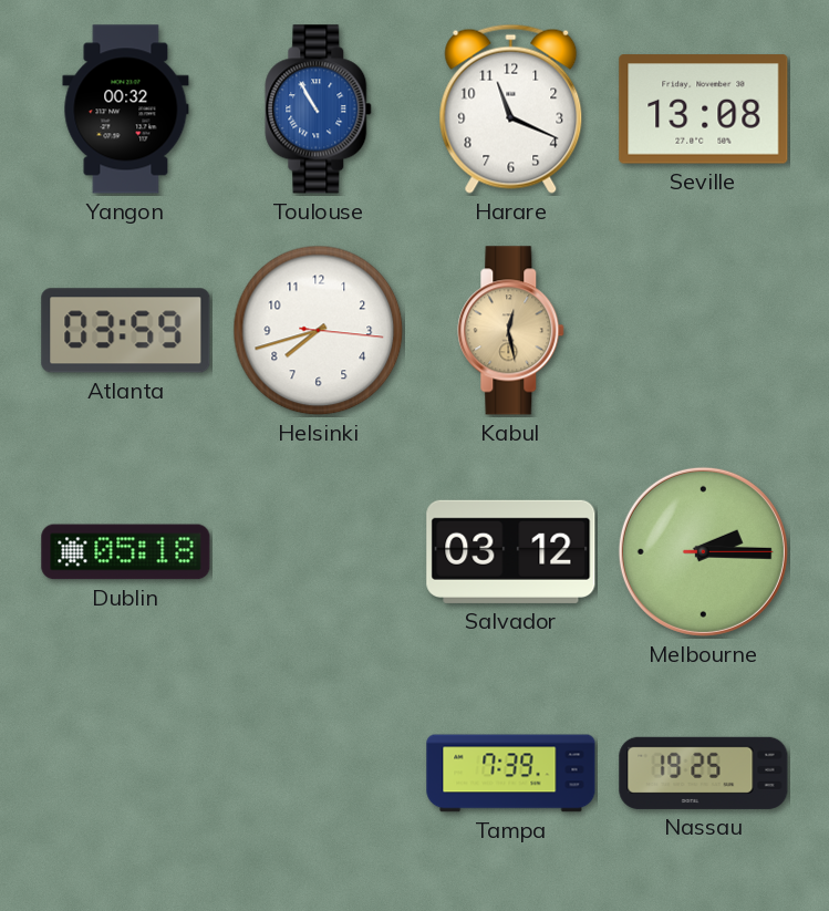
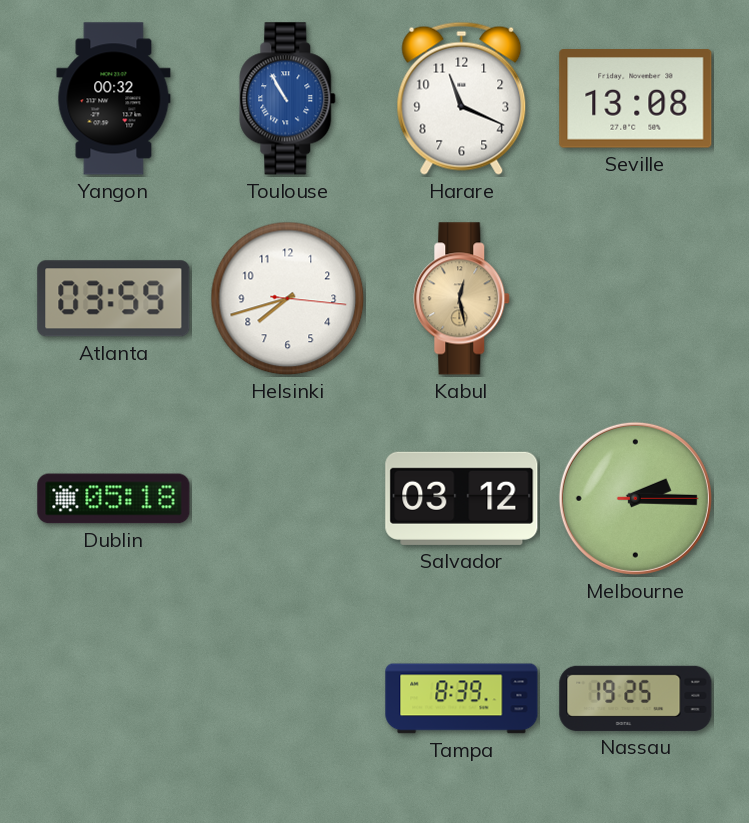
Tampa: 7:39 -> 8:39 (462, 699)
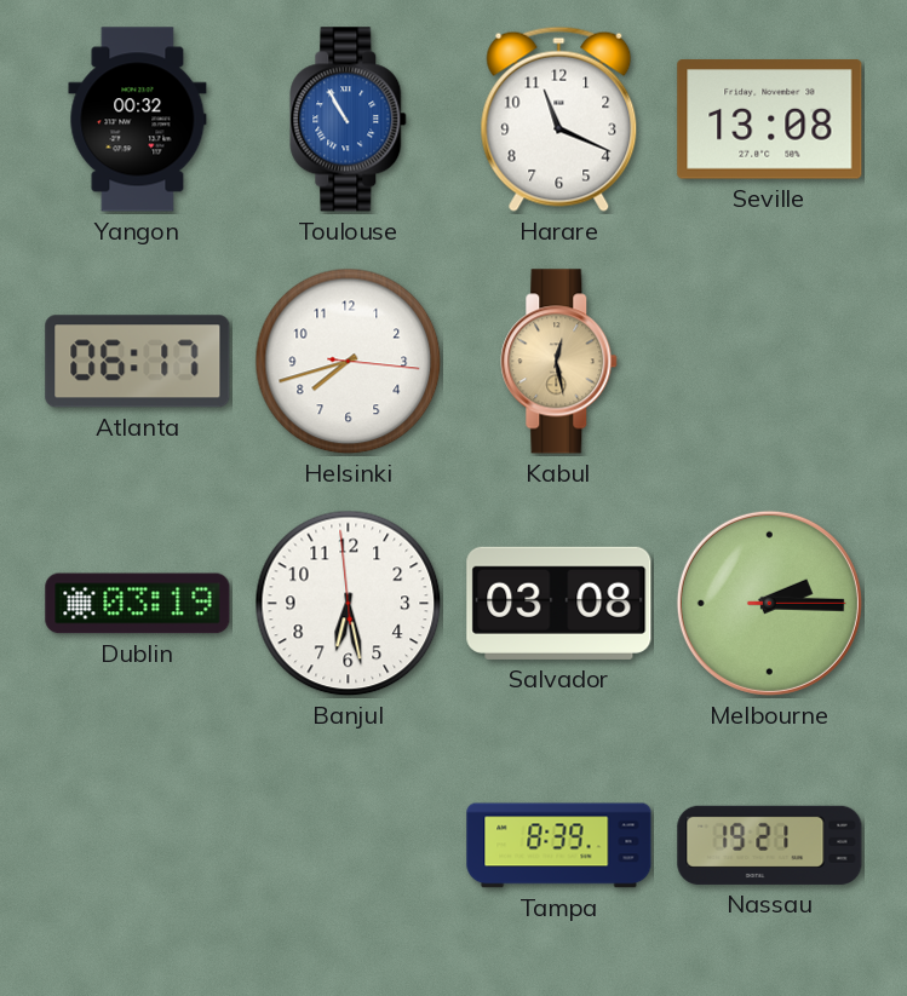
Atlanta: 03:59 -> 06:17 (138, 362)
Dublin: 05:18 -> 03:19 (138, 604)
Banjul: none -> 6:27 (349, 604)
Salvador: 03:12 -> 03:08 (559, 603)
Nassau: 19:25 -> 19:21 (770, 845)
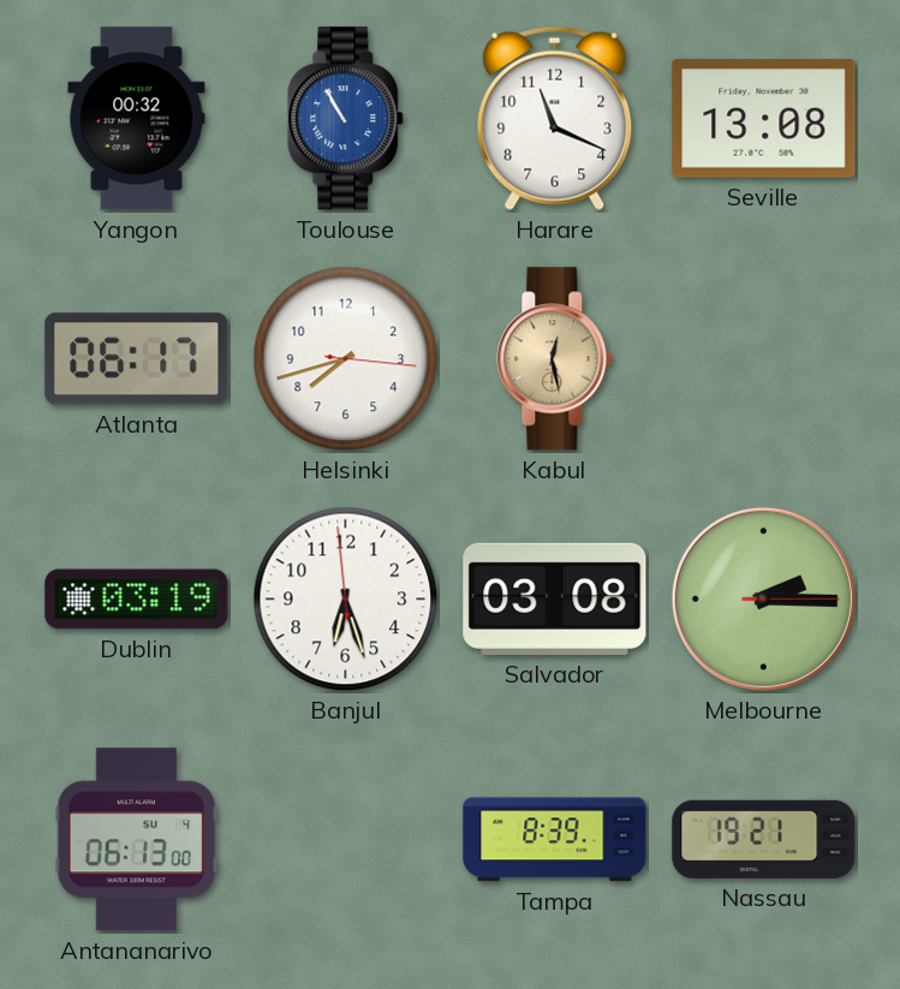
Banjul: 6:27 -> 6:26 (346, 600)
Antananarivo: none -> 06:13 (137, 840)
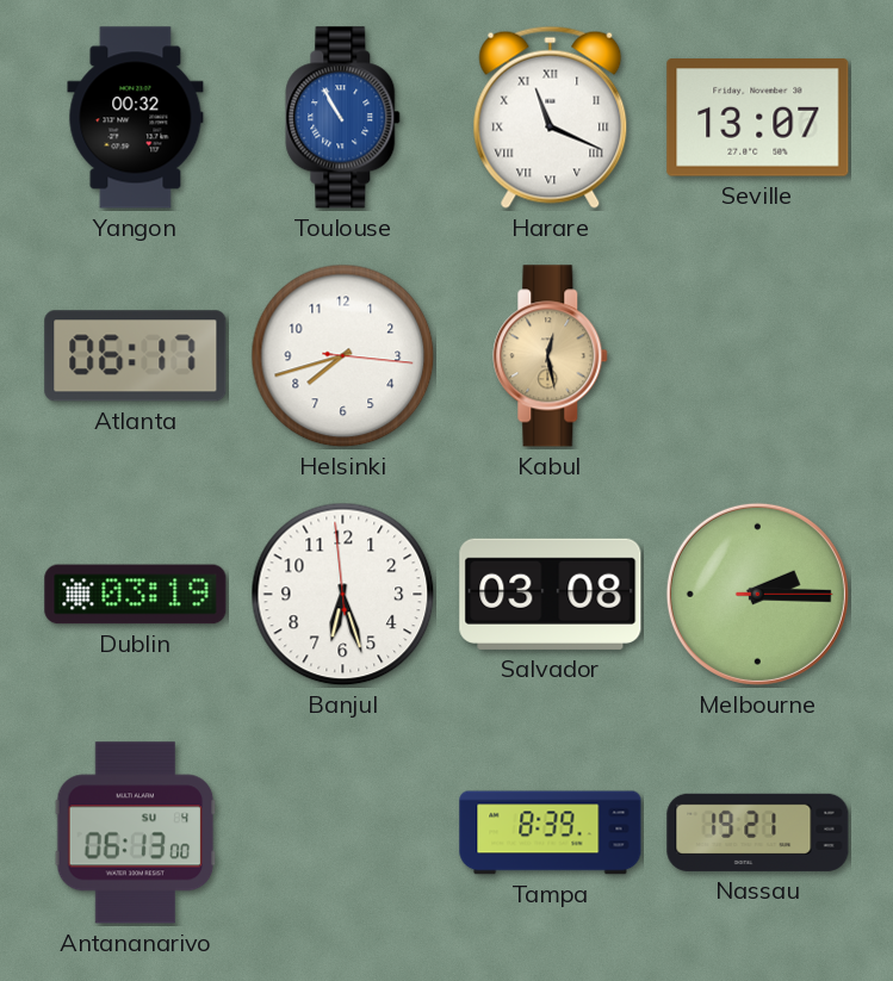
Harare numerals: Arabic -> Roman (551, 117)
Seville: 13:08 -> 13:07 (758, 118)
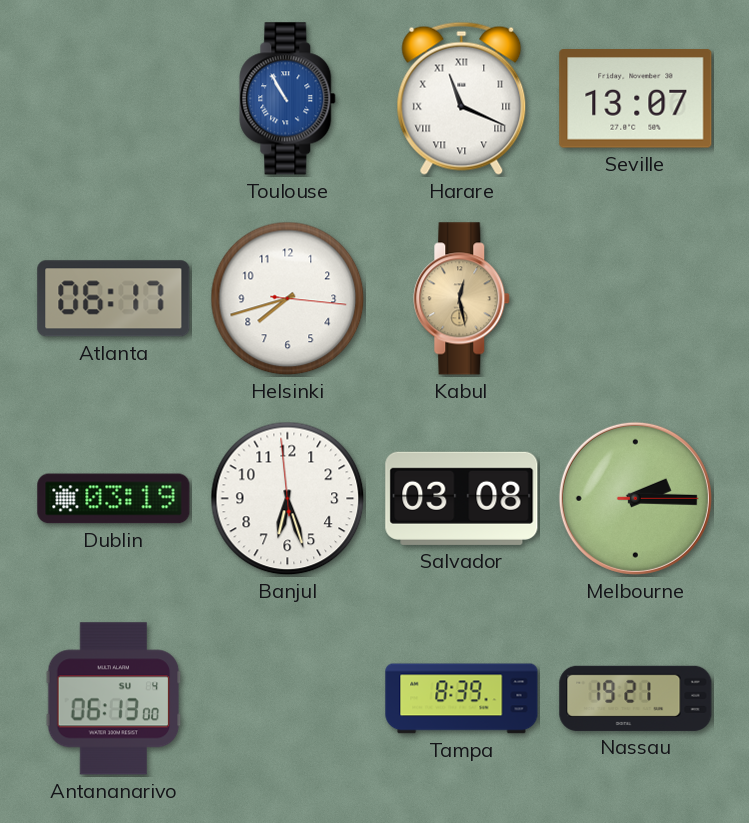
Yangon: 00:32 -> none (136, 118)
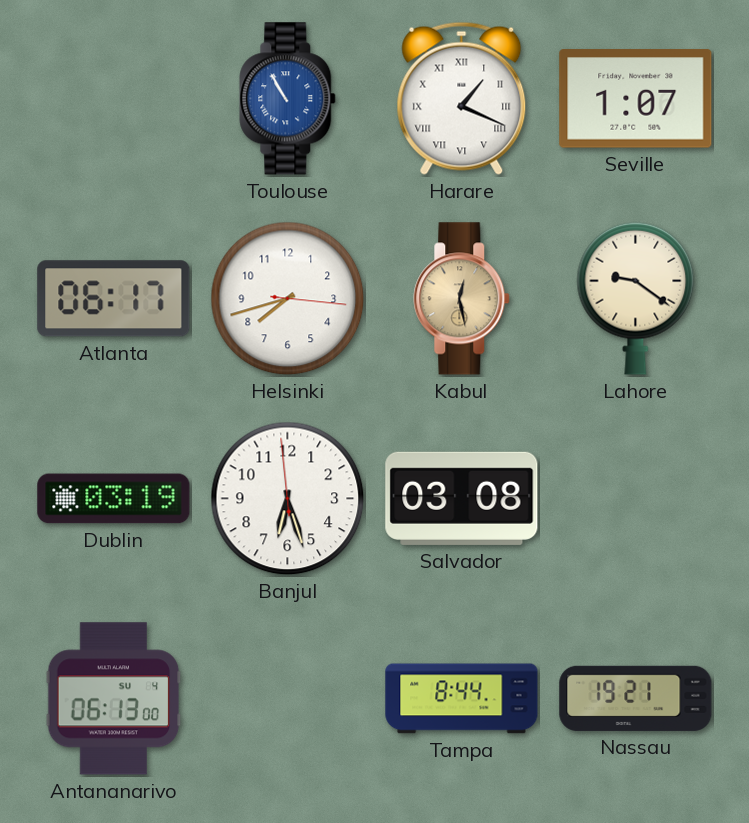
Harare: 11:19 -> 1:19 (462, 98)
Seville: 13:07 -> 1:07 (636, 99)
Lahore: none -> 9:21 (636, 298)
Melbourne: 2:15 -> none (635, 498)
Tampa: 8:39 -> 8:44 (462, 699)
